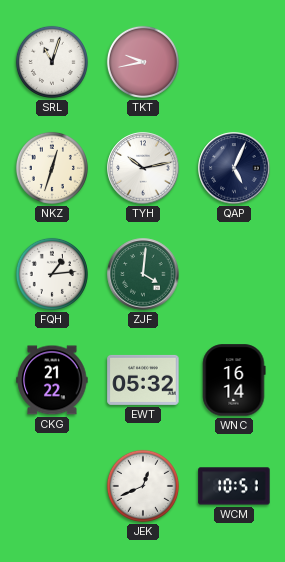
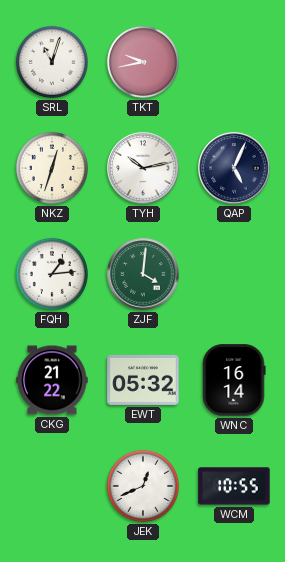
WCM: 10:51 -> 10:55 (234, 486)
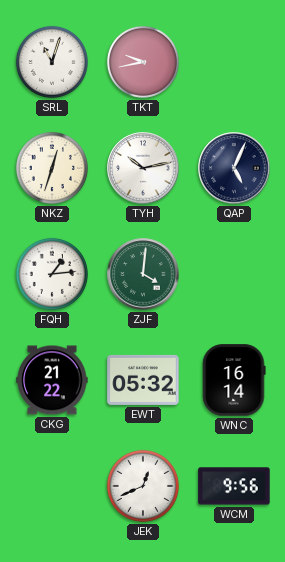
WCM: 10:55 -> 9:56 (234, 486)
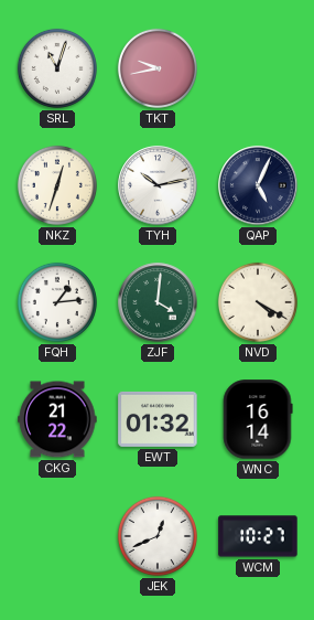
NVD: none -> 4:20 (258, 302)
EWT: 05:32 -> 01:32 (158, 419)
WCM: 9:56 -> 10:27 (258, 536)
